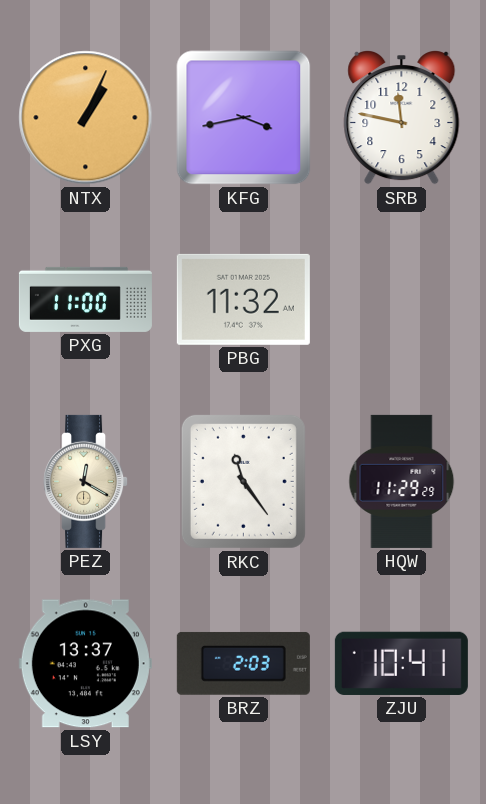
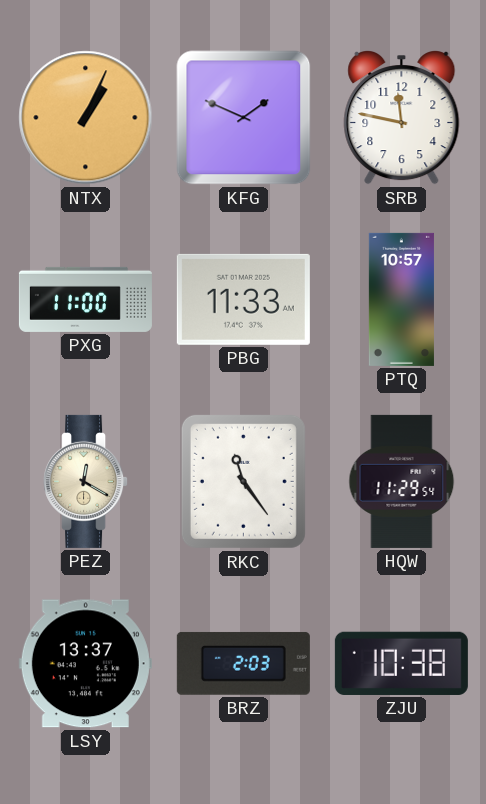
KFG: 3:43 -> 1:49 (244, 118)
PBG: 11:32 -> 11:33 (243, 299)
PTQ: none -> 10:57 (401, 299)
HQW: 11:29:29 -> 11:29:54 (402, 481)
ZJU: 10:41 -> 10:38 (401, 663)
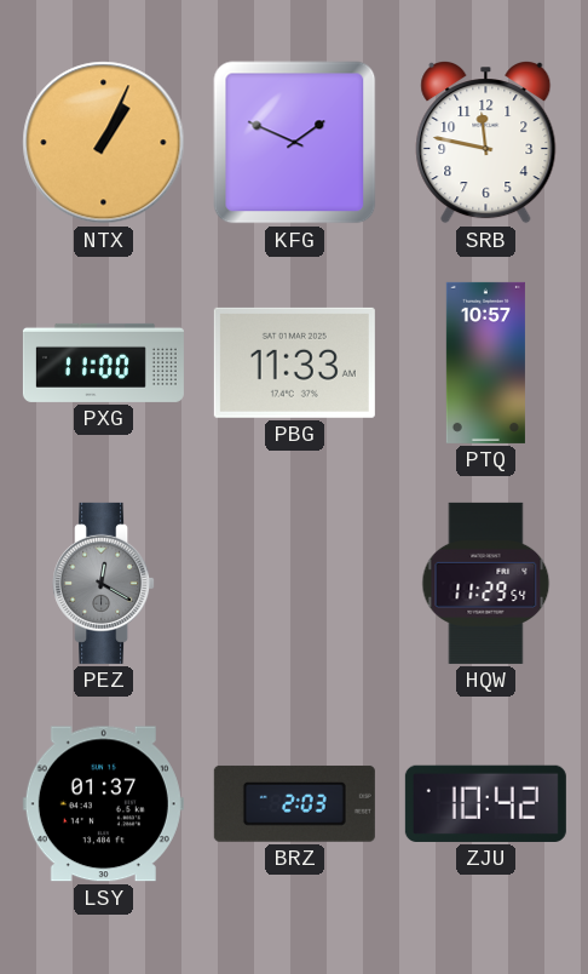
PEZ dial: cream -> grey (104, 583)
RKC: 11:24 -> none (243, 481)
LSY: 13:37 -> 01:37 (103, 804)
ZJU: 10:38 -> 10:42 (485, 803)
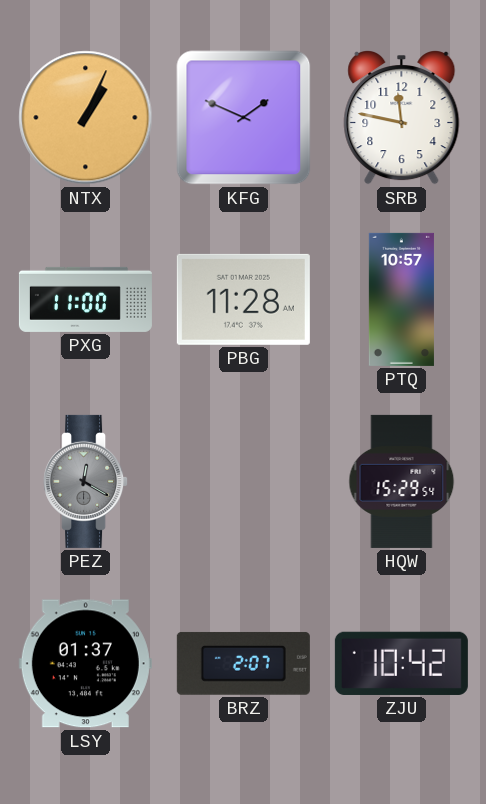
PBG: 11:33 -> 11:28 (243, 299)
HQW: 11:29 -> 15:29 (402, 481)
BRZ: 2:03 -> 2:07 (243, 663)
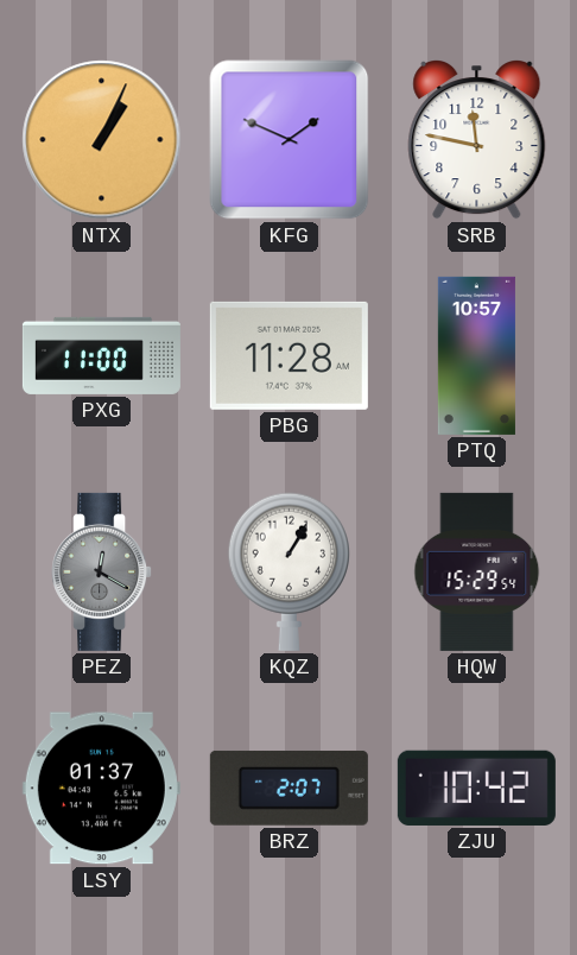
KQZ: none -> 1:05 (288, 571)
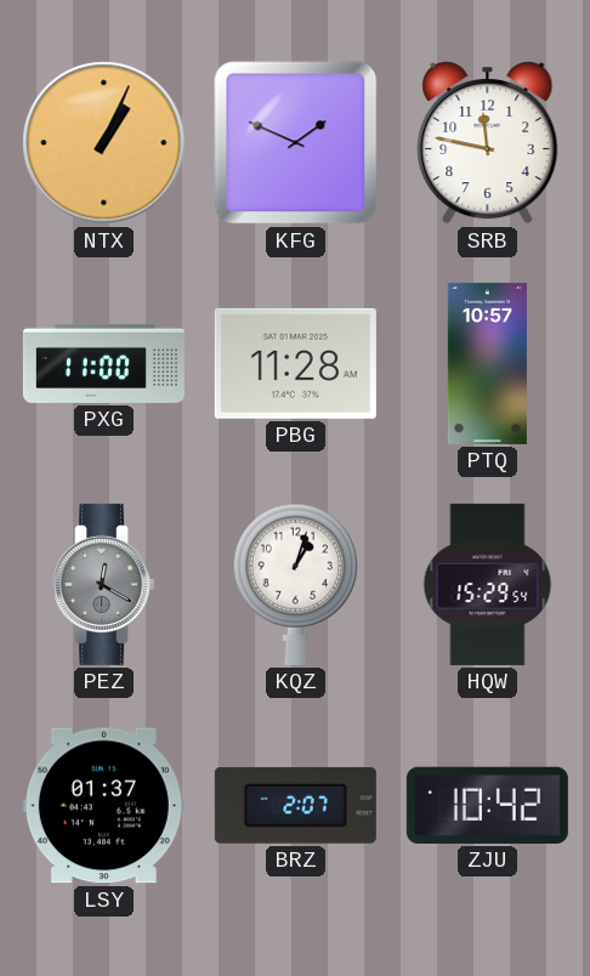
KQZ: 1:05 -> 1:03 (295, 584)
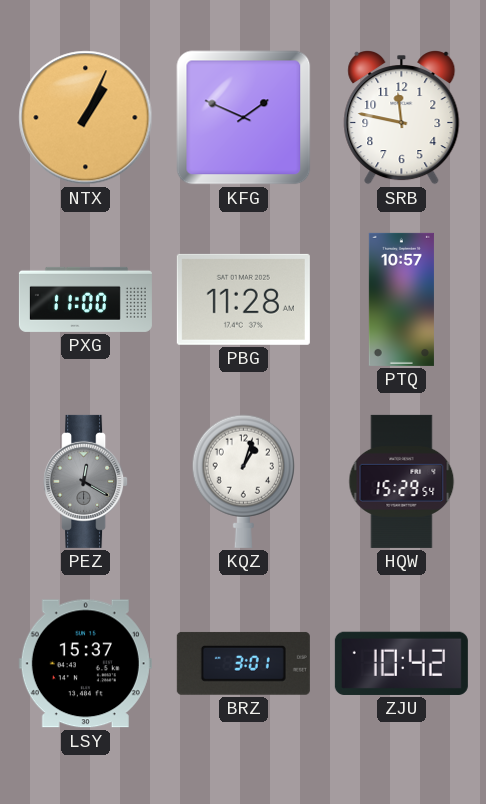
LSY: 01:37 -> 15:37 (85, 664)
BRZ: 2:07 -> 3:01 (243, 663)
